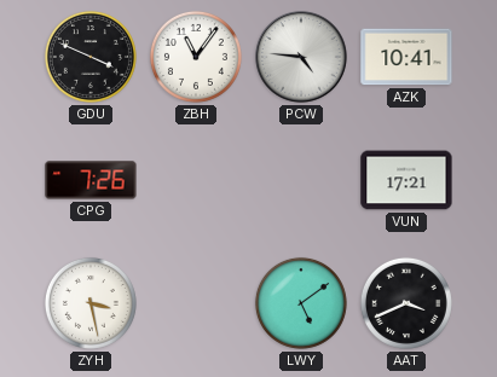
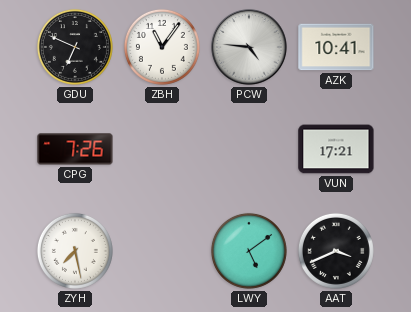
GDU: 3:49 -> 6:49 (75, 47)
ZYH: 3:28 -> 7:28 (75, 251)
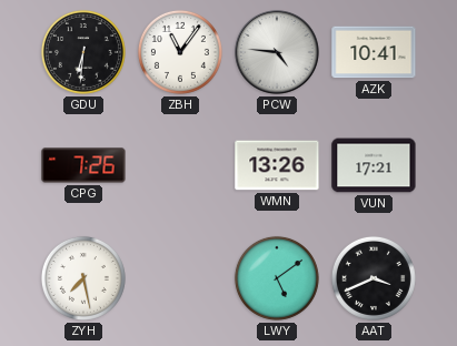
GDU: 6:49 -> 6:31 (83, 52)
WMN: none -> 13:26 (277, 165)
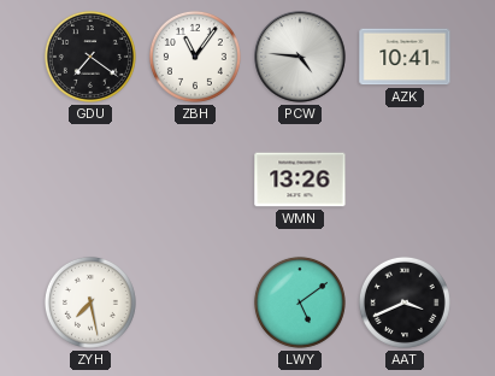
GDU: 6:31 -> 7:21 (90, 57)
CPG: 7:26 -> none (83, 165)
VUN: 17:21 -> none (374, 165)
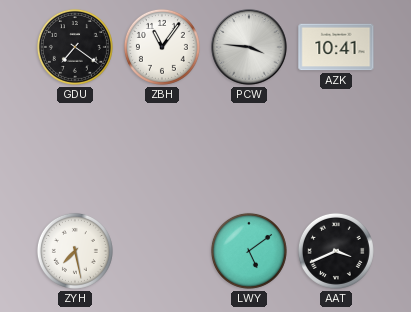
PCW: 4:46 -> 3:46 (249, 47)
WMN: 13:26 -> none (300, 180)
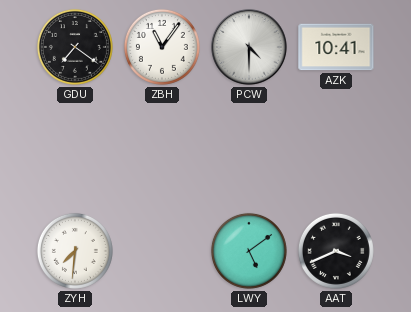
PCW: 3:46 -> 4:30 (249, 47)
ZYH: 7:28 -> 7:31 (75, 251)
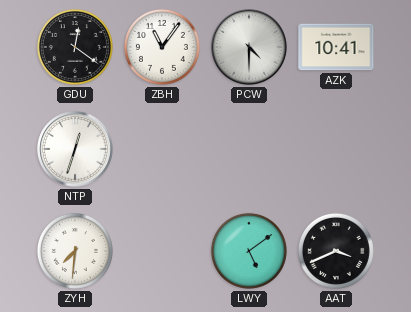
GDU: 7:21 -> 12:21 (75, 47)
NTP: none -> 12:33 (75, 149)
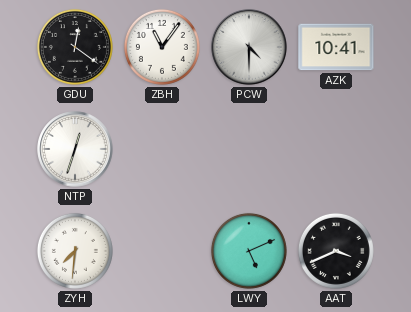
LWY: 5:09 -> 5:11 (249, 251)
